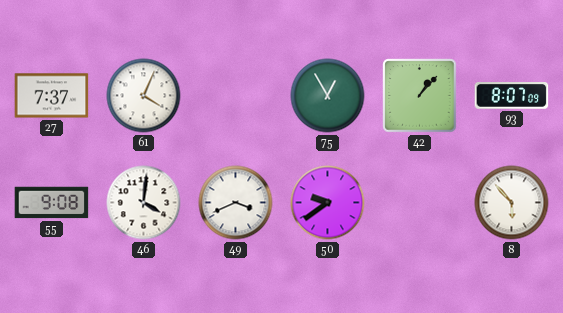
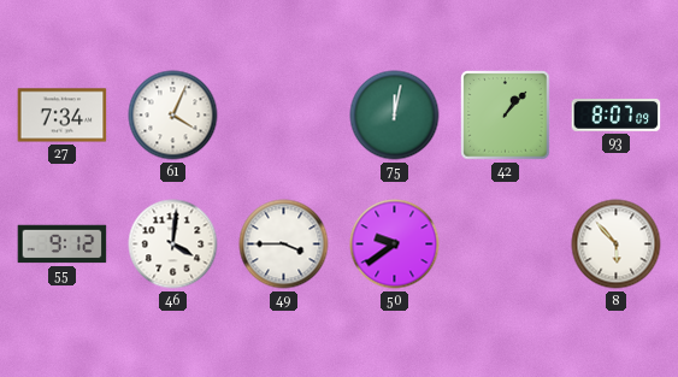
27: 7:37 -> 7:34 (63, 116)
75: 12:55 -> 12:02 (395, 116)
55: 9:08 -> 9:12 (63, 245)
49: 3:41 -> 3:45 (284, 245)
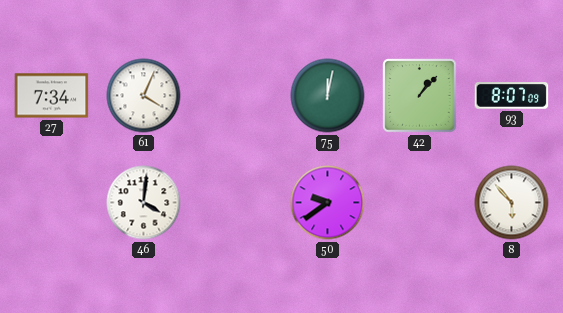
55: 9:12 -> none (63, 245)
49: 3:45 -> none (284, 245)
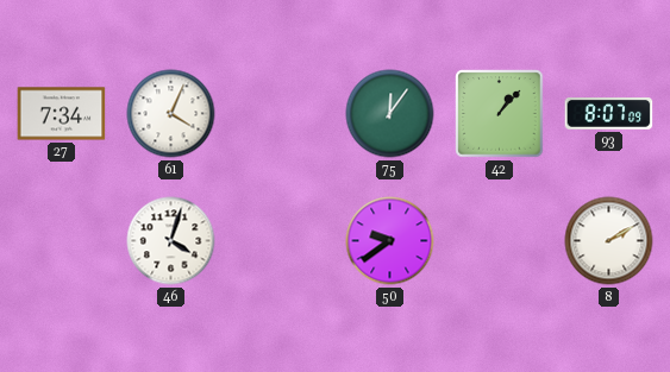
75: 12:02 -> 12:06 (390, 114)
46: 4:01 -> 4:03 (171, 241)
8: 5:53 -> 2:10 (609, 241)
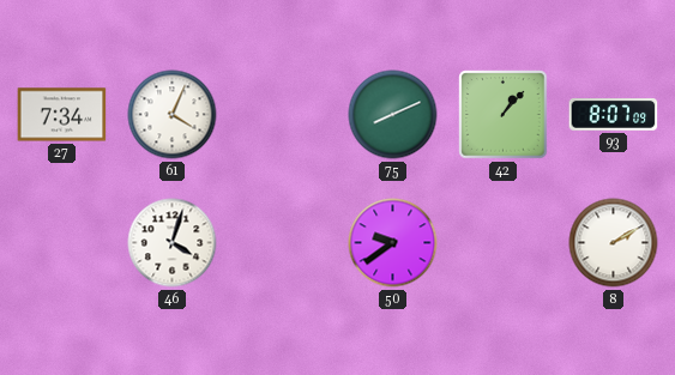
75: 12:06 -> 8:11 (393, 115)
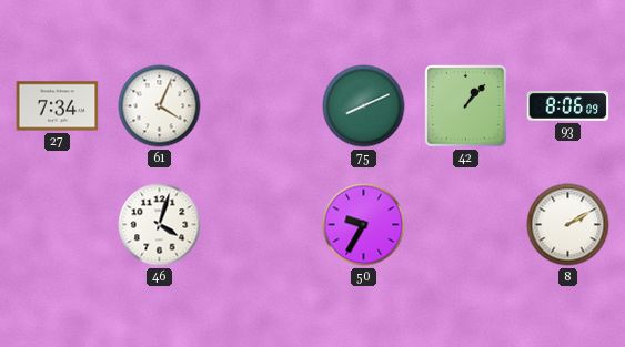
93: 8:07 -> 8:06 (568, 106)
50: 9:39 -> 9:35 (364, 225)
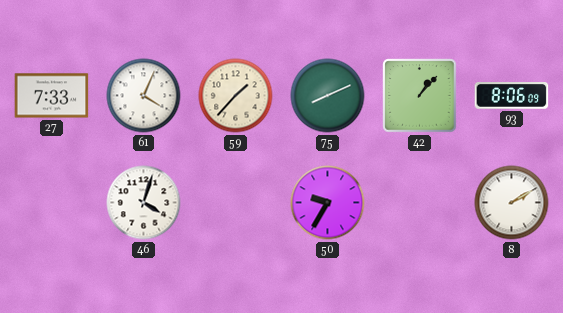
27: 7:34 -> 7:33 (52, 96)
59: none -> 1:37 (236, 96)
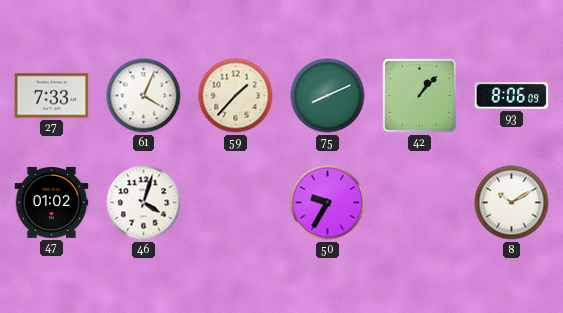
47: none -> 01:02 (52, 203)
8: 2:10 -> 10:10 (512, 203)
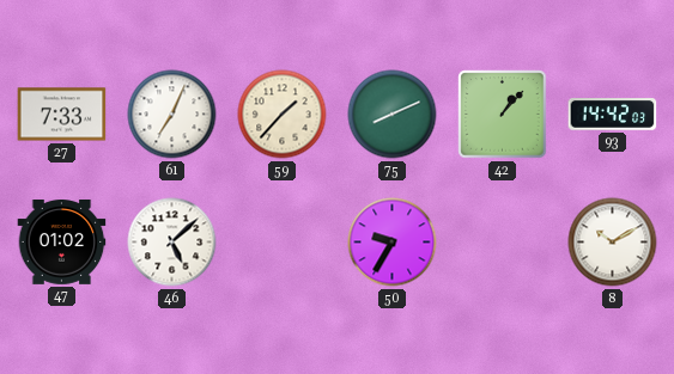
61: 4:04 -> 7:04 (172, 115)
93: 8:06 -> 14:42 (613, 115)
46: 4:03 -> 5:08 (172, 243)
